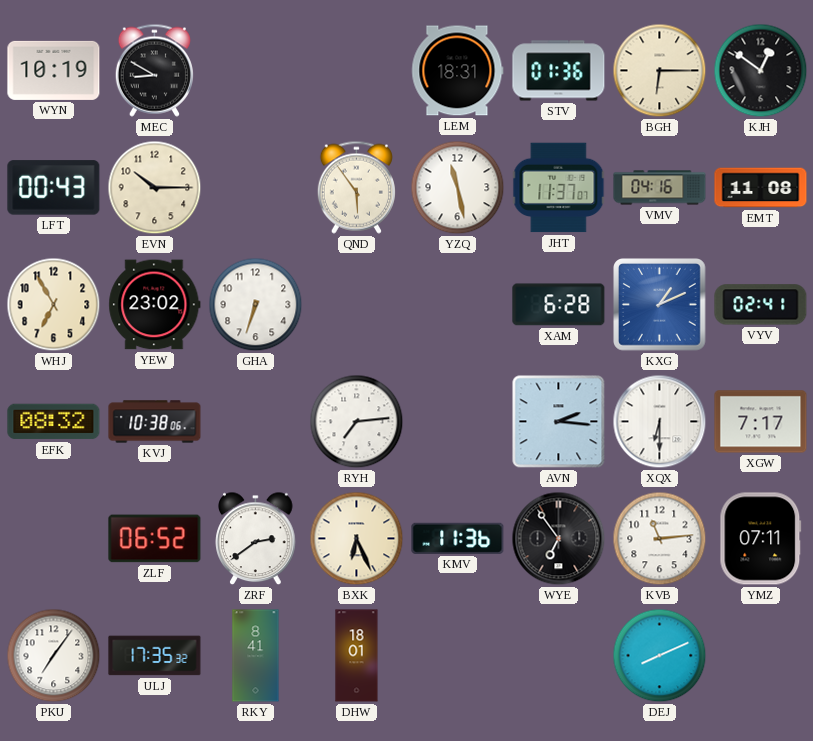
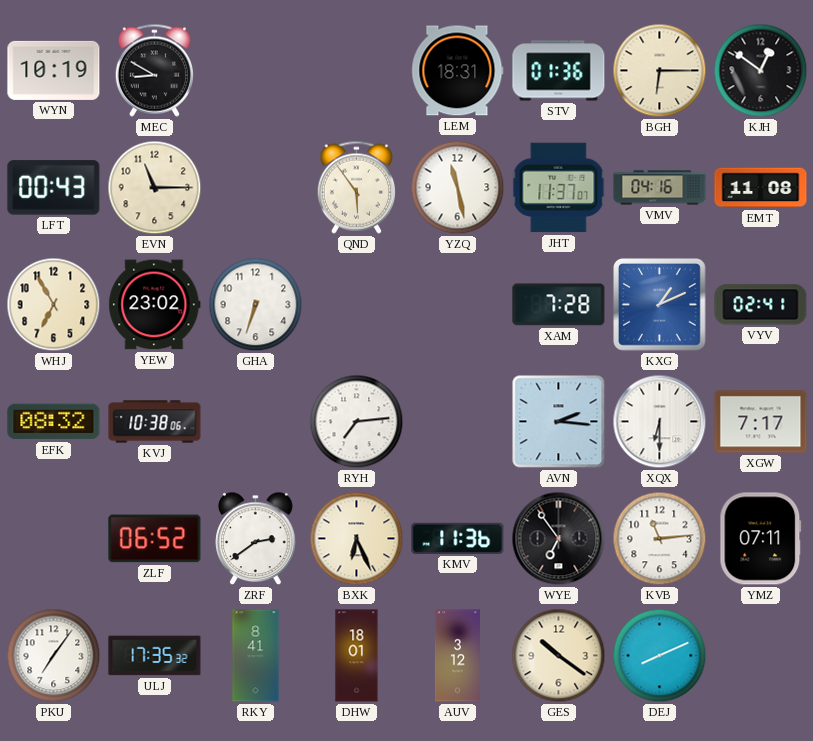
EVN: 10:15 -> 11:15 (155, 188)
XAM: 6:28 -> 7:28 (559, 305)
AUV: none -> 3:12 (457, 656)
GES: none -> 10:21 (559, 656)
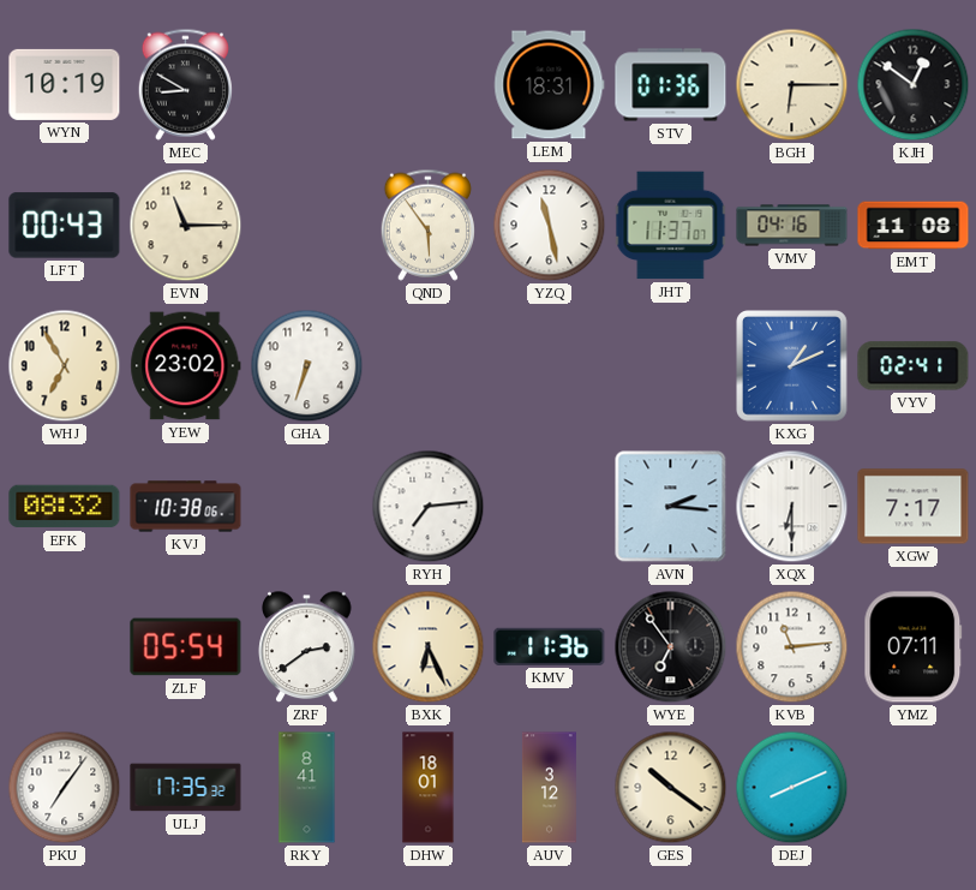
XAM: 7:28 -> none (559, 305)
ZLF: 06:52 -> 05:54 (186, 647)
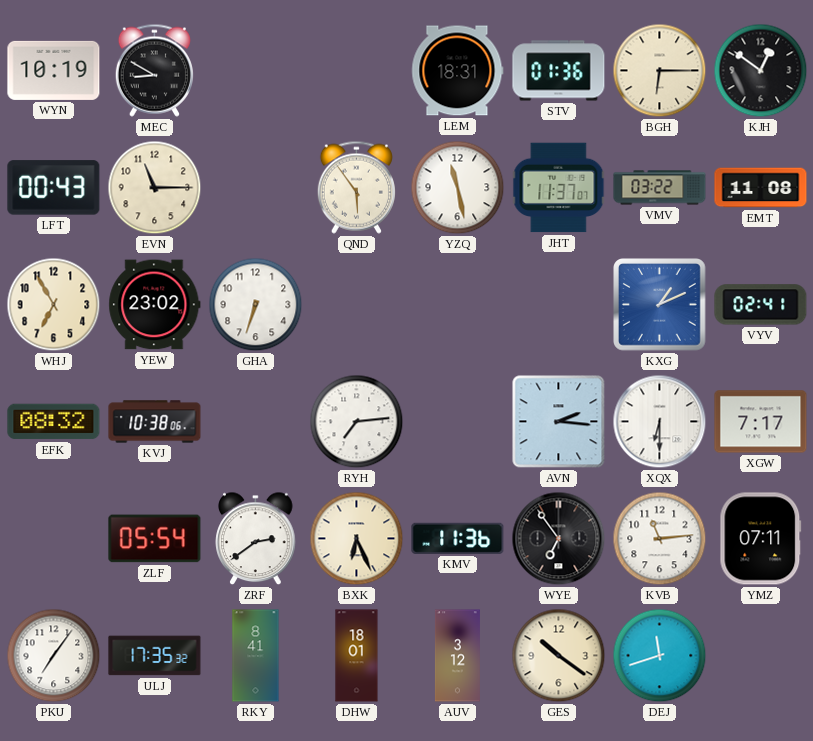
VMV: 04:16 -> 03:22 (660, 188)
DEJ: 8:11 -> 11:42 (660, 656)
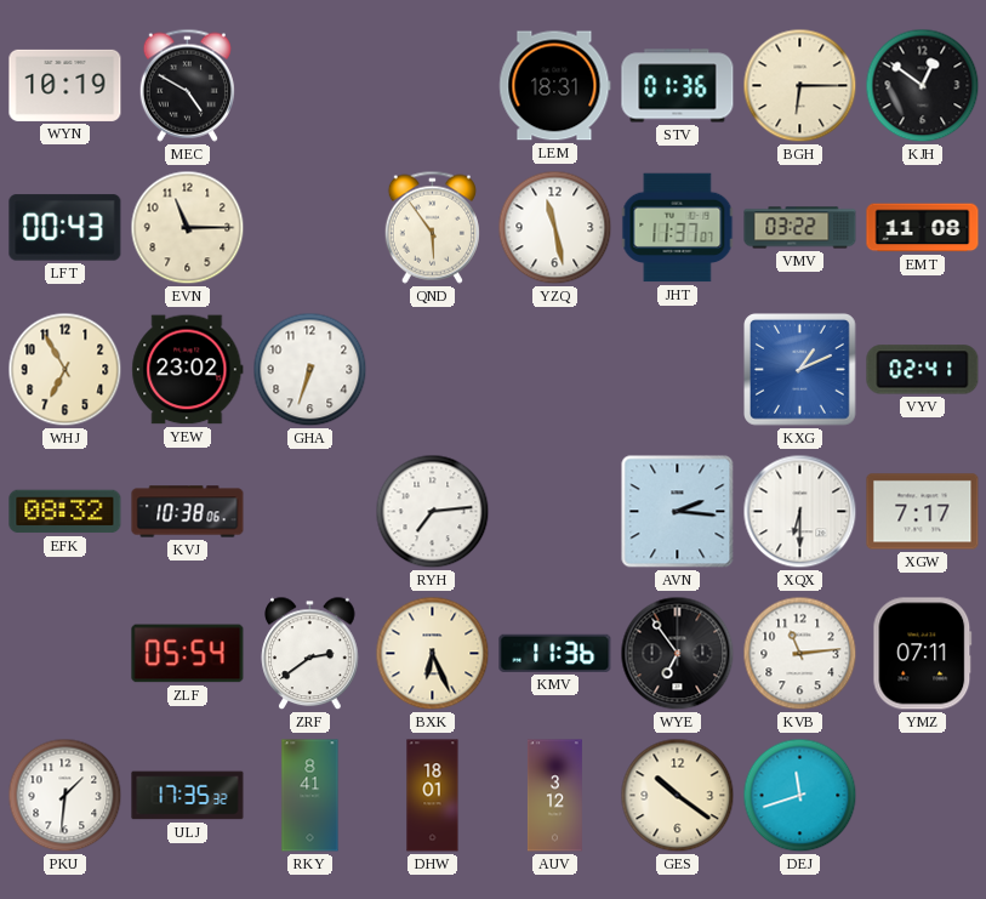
MEC: 8:50 -> 4:50 (187, 85)
PKU: 7:06 -> 1:31 (65, 796)
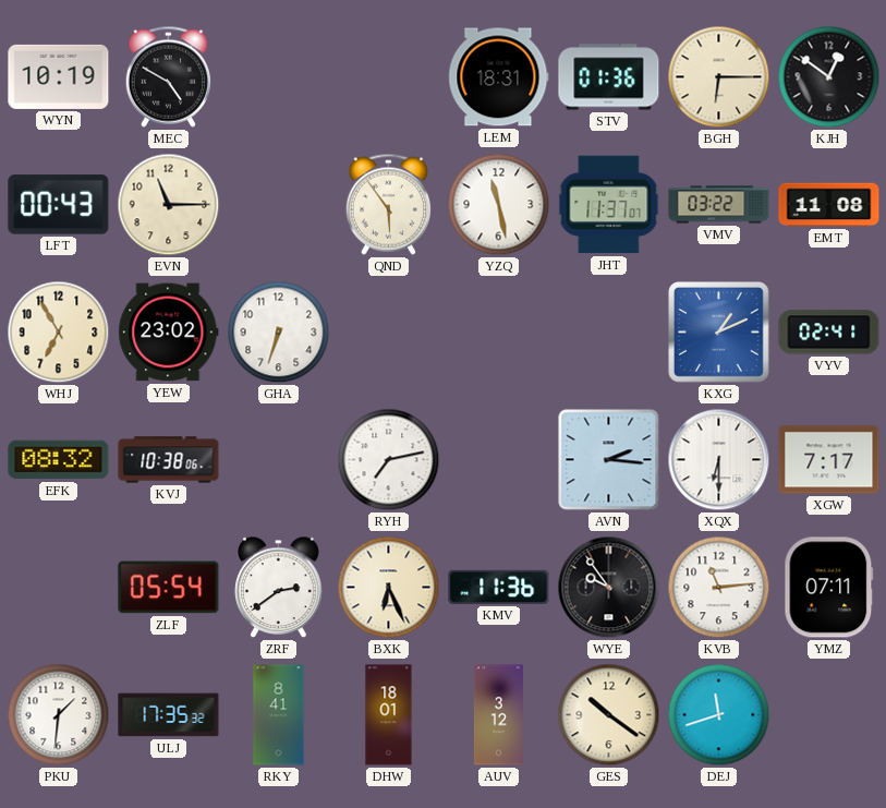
RYH: 7:14 -> 7:13 (389, 460)
WYE: 6:54 -> 9:54 (609, 588)
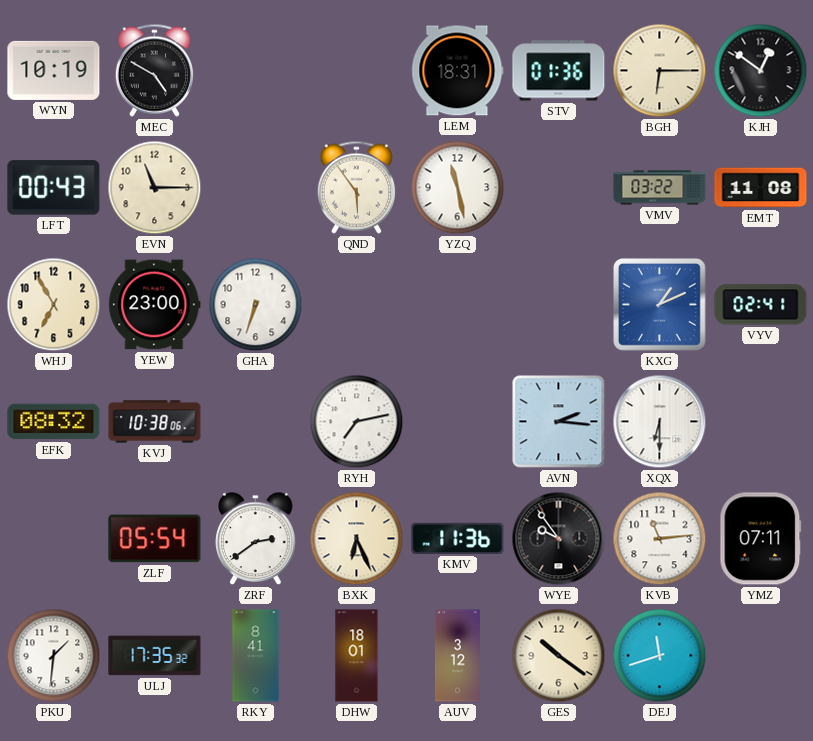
JHT: 11:37 -> none (609, 205)
YEW: 23:02 -> 23:00 (155, 305)
XGW: 7:17 -> none (829, 460)
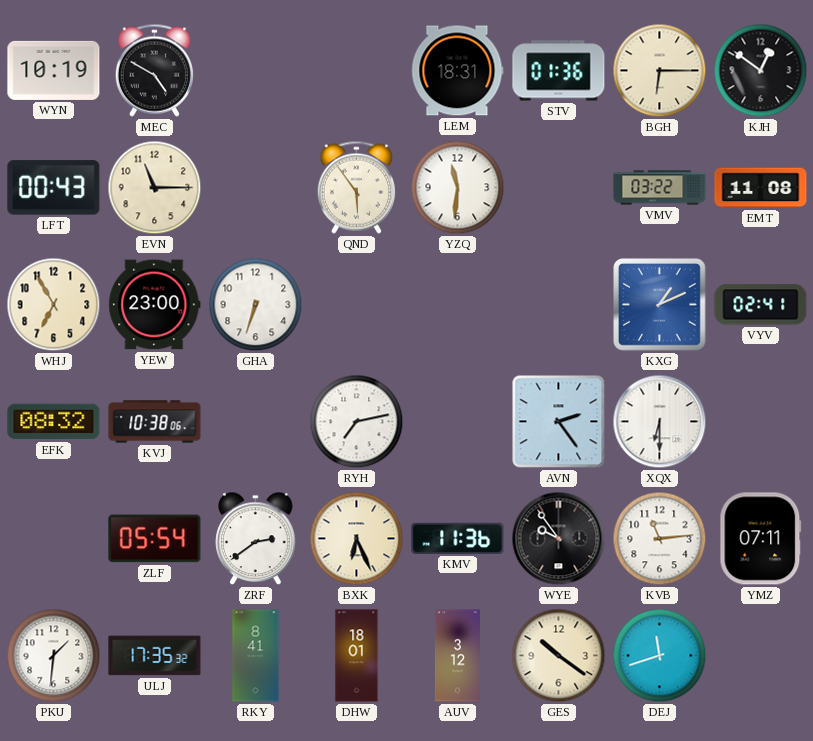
YZQ: 11:28 -> 11:31 (458, 188)
AVN: 2:16 -> 2:24 (559, 422)
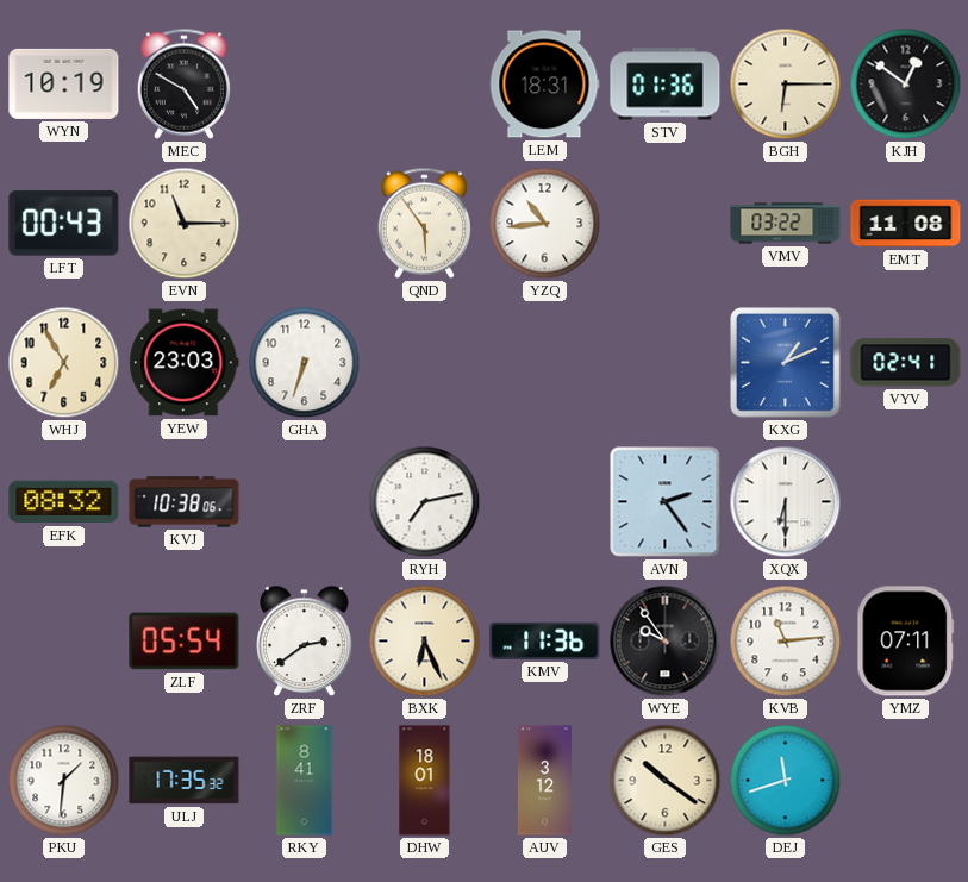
YZQ: 11:31 -> 10:44 (545, 224)
YEW: 23:00 -> 23:03 (185, 363)
